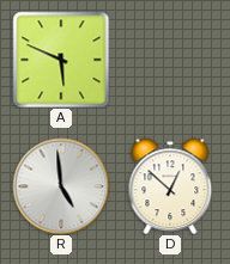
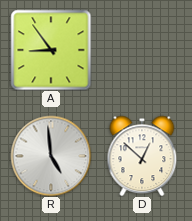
A: 5:49 -> 8:54 (51, 50)
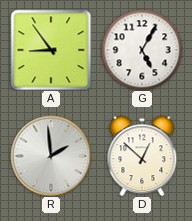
G: none -> 5:05 (142, 50)
R: 4:59 -> 1:59 (51, 156)
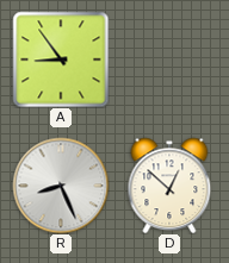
G: 5:05 -> none (142, 50)
R: 1:59 -> 8:26 (61, 186)
